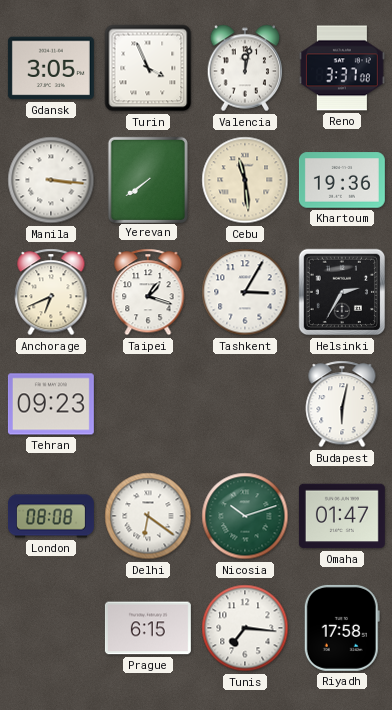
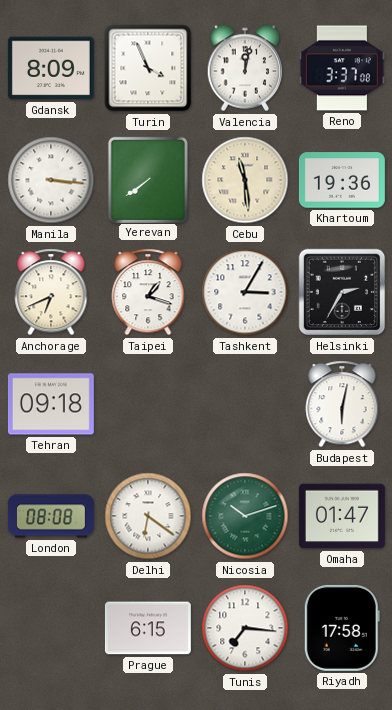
Gdansk: 3:05 -> 8:09 (51, 68)
Tehran: 09:23 -> 09:18 (51, 404)
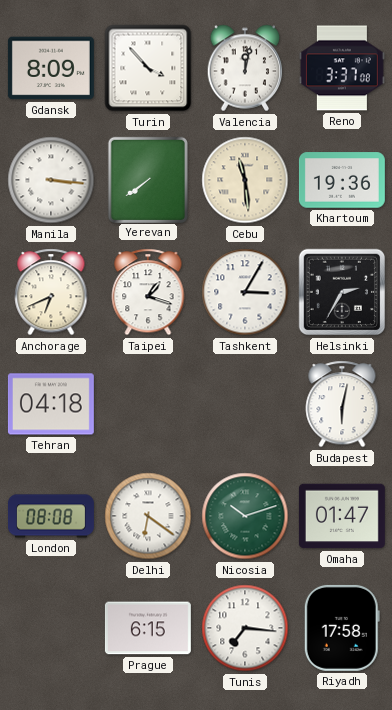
Turin: 3:56 -> 3:53 (148, 68)
Tehran: 09:18 -> 04:18 (51, 404)
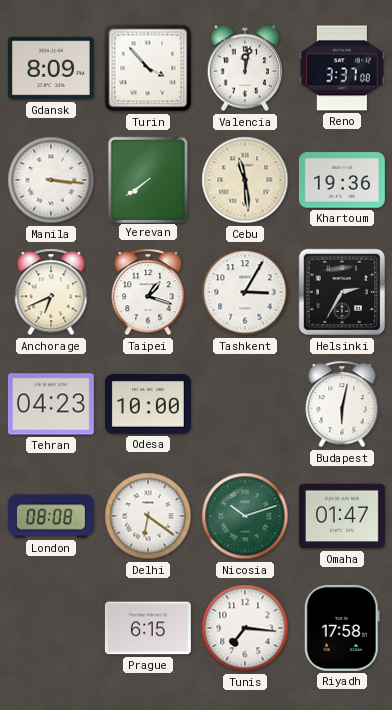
Tehran: 04:18 -> 04:23 (51, 404)
Odesa: none -> 10:00 (148, 404)
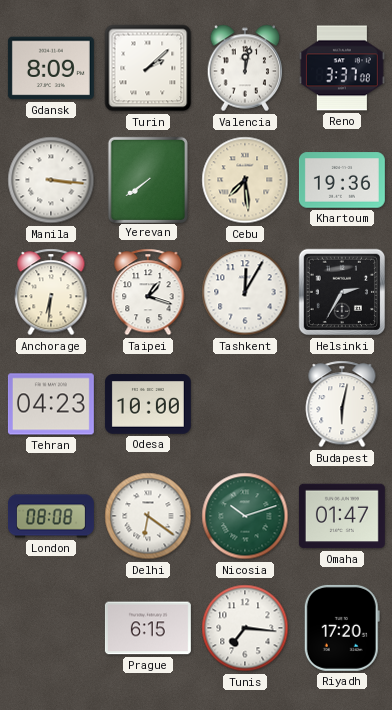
Turin: 3:53 -> 2:08 (148, 68)
Cebu: 11:29 -> 7:29 (245, 180)
Anchorage: 6:41 -> 6:31 (51, 292)
Tashkent: 3:05 -> 12:05 (245, 292)
Riyadh: 17:58 -> 17:20 (342, 628)
